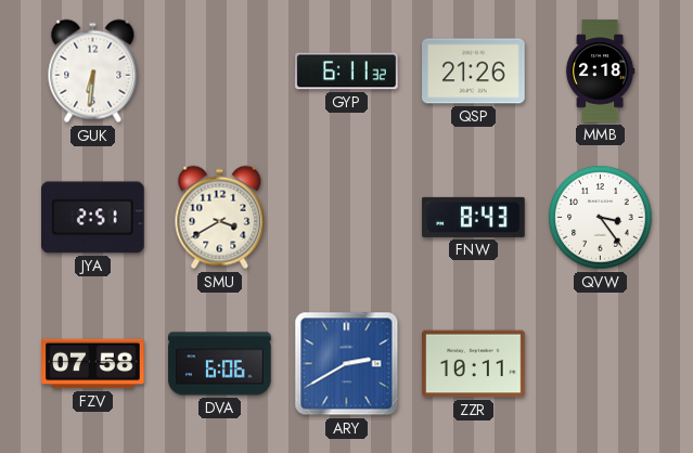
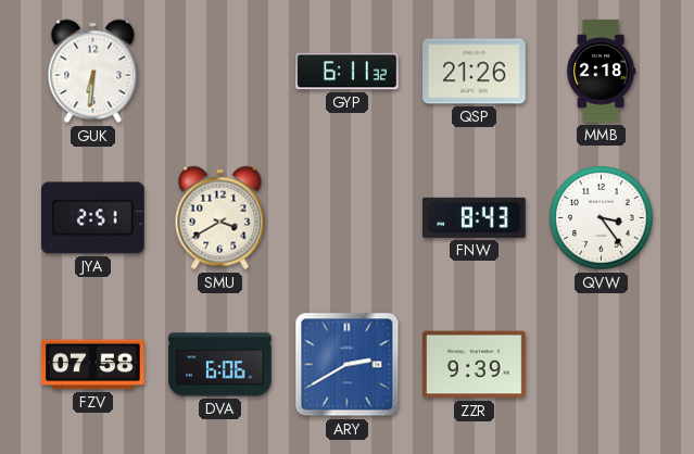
ZZR: 10:11 -> 9:39 (475, 365)
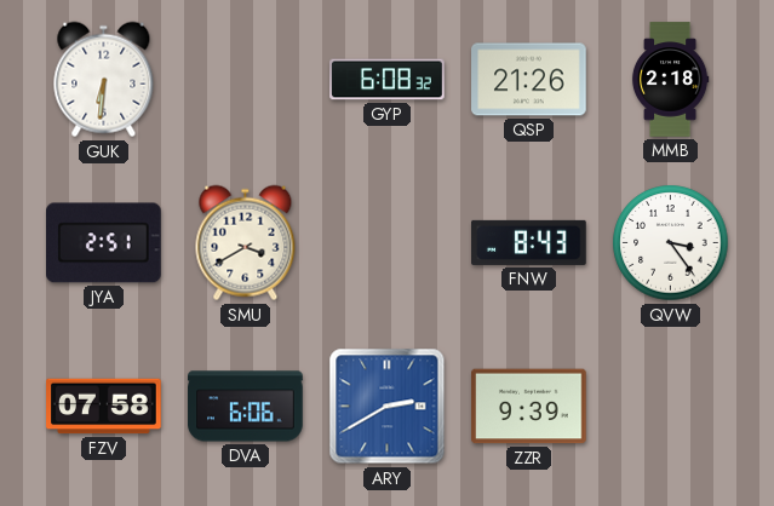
GYP: 6:11 -> 6:08 (388, 80)
